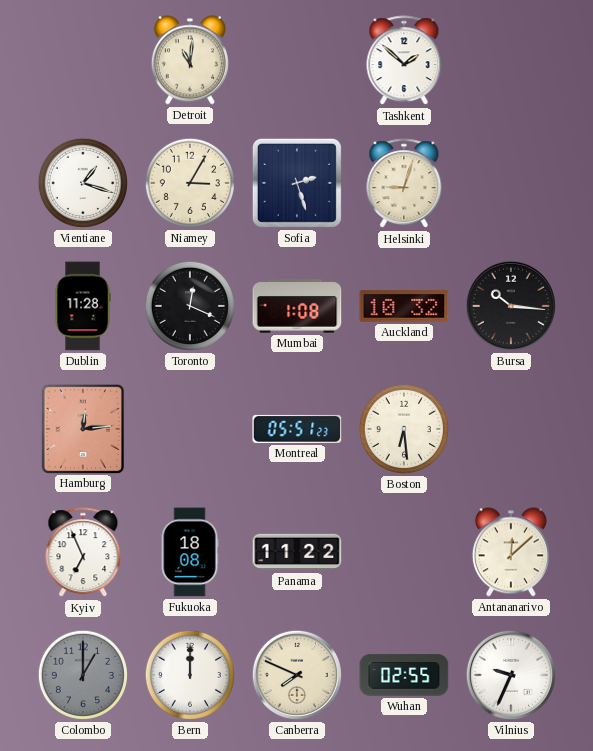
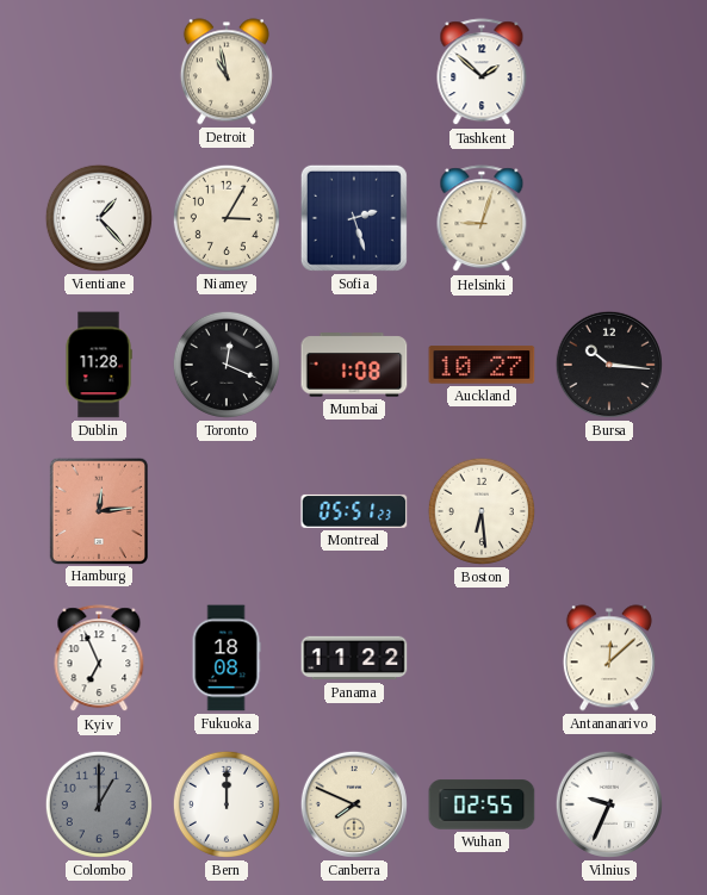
Detroit: 11:01 -> 10:58 (227, 72)
Vientiane: 1:18 -> 1:23 (99, 218)
Auckland: 10:32 -> 10:27 (482, 365)
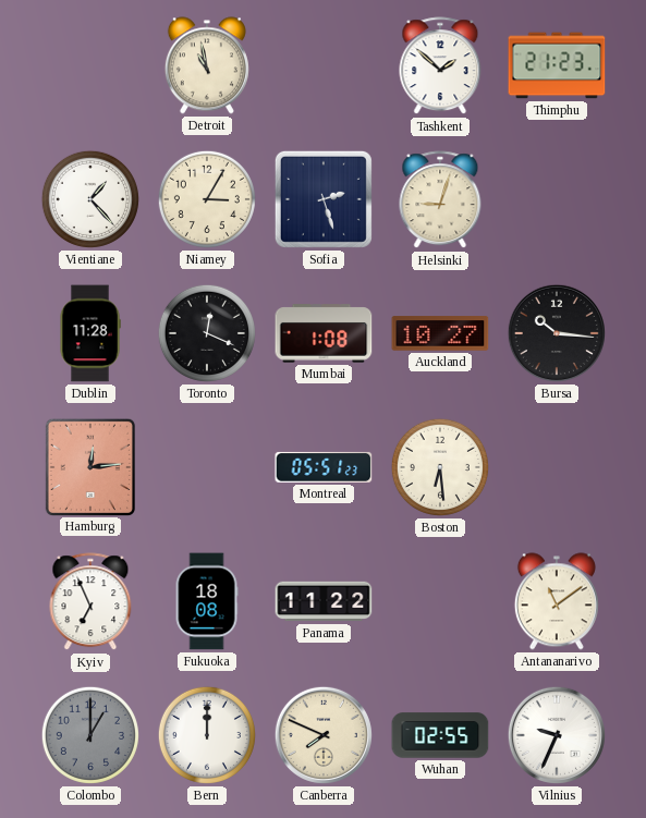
Thimphu: none -> 21:23 (557, 65)
Antananarivo: 12:08 -> 11:09 (557, 601)
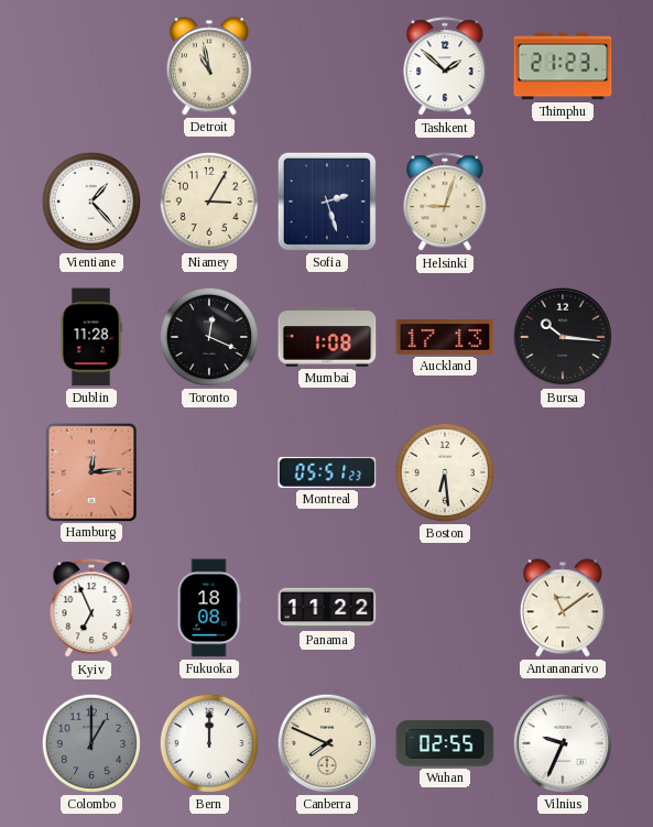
Auckland: 10:27 -> 17:13 (445, 337)
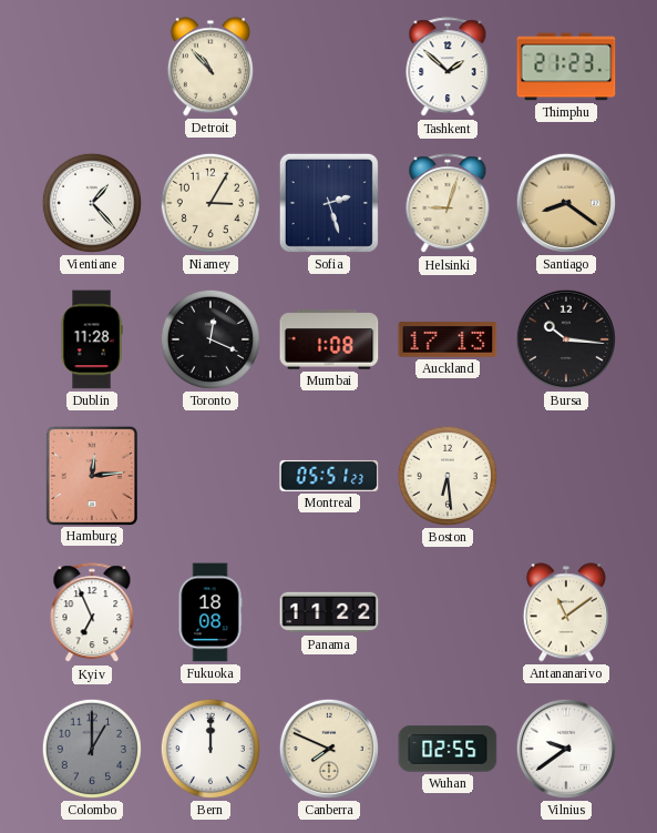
Detroit: 10:58 -> 10:53 (211, 67)
Santiago: none -> 8:21 (566, 203)
Vilnius: 9:34 -> 9:39 (566, 749)
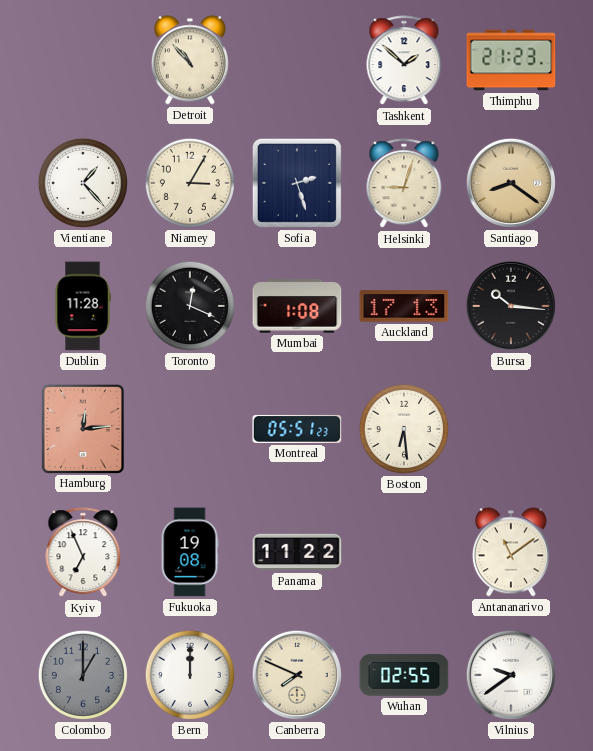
Fukuoka: 18:08 -> 19:08 (190, 552)
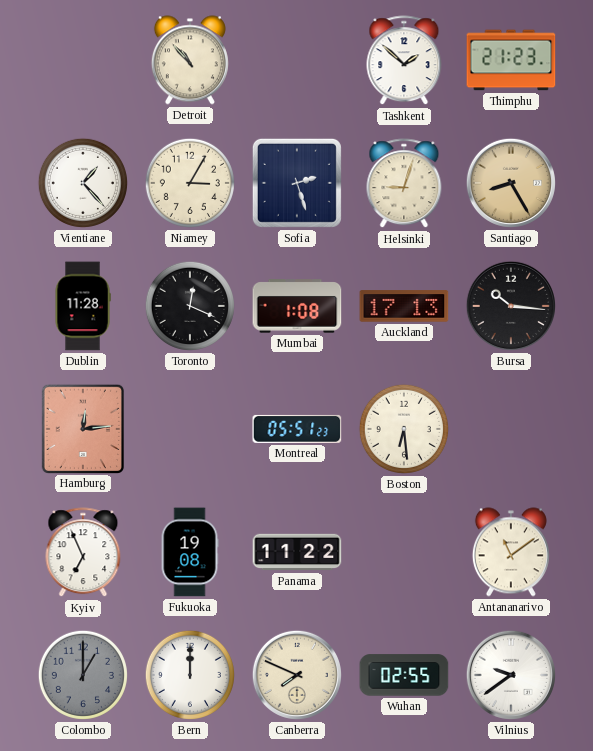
Santiago: 8:21 -> 8:25 (511, 183)
